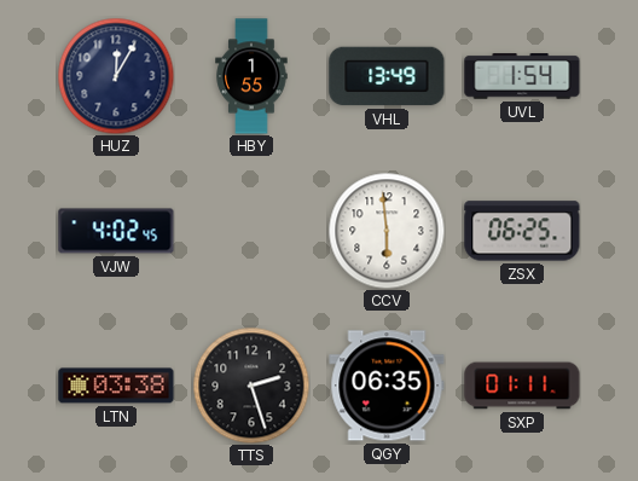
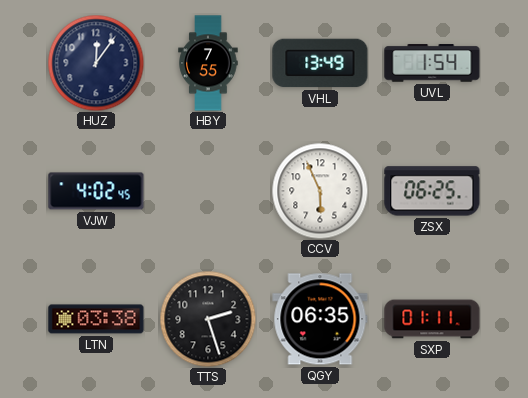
HUZ: 12:05 -> 12:06 (96, 63)
HBY: 1:55 -> 7:55 (208, 63)
CCV: 5:59 -> 5:56 (320, 191)
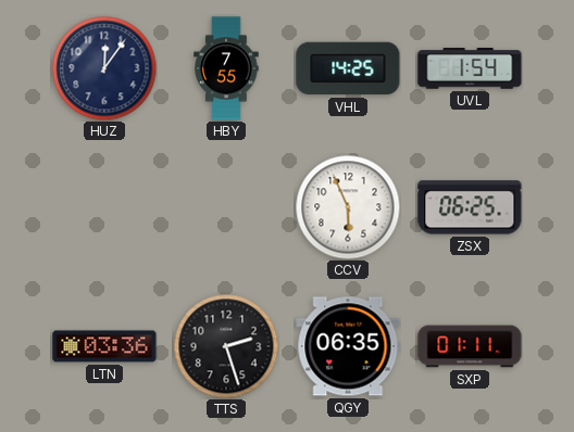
VHL: 13:49 -> 14:25 (348, 68)
VJW: 4:02 -> none (96, 191)
LTN: 03:38 -> 03:36 (104, 346)
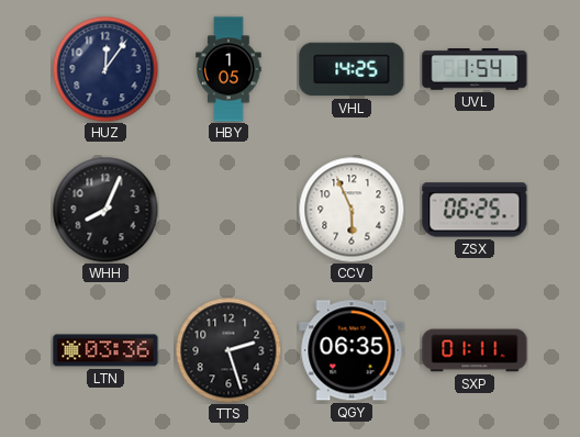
HBY: 7:55 -> 1:05 (228, 69)
WHH: none -> 8:04 (105, 210)
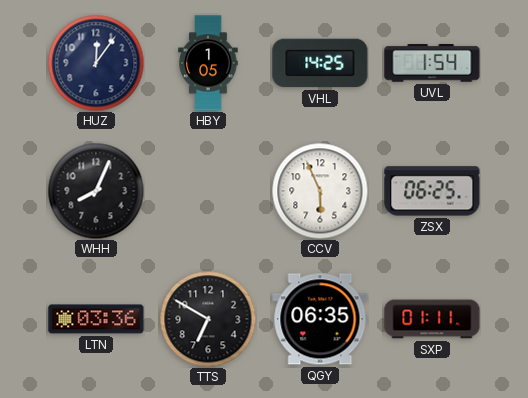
TTS: 2:27 -> 6:50 (208, 319)
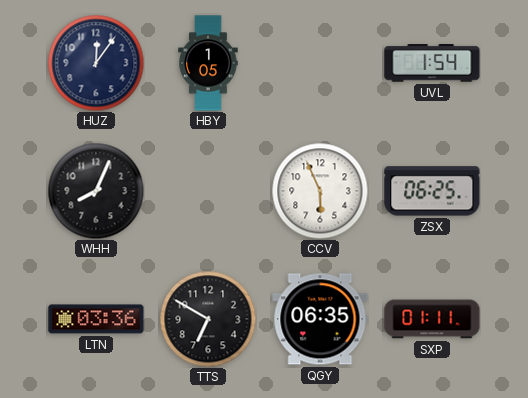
VHL: 14:25 -> none (320, 63)
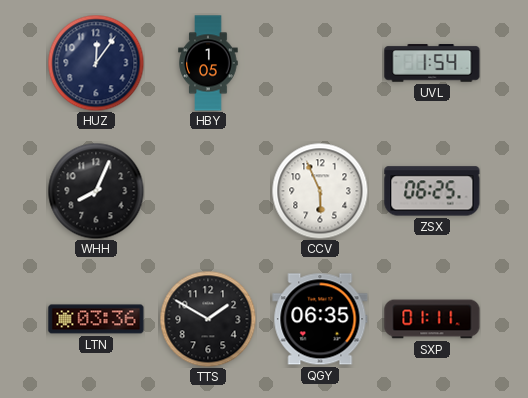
TTS: 6:50 -> 1:50 (208, 319)
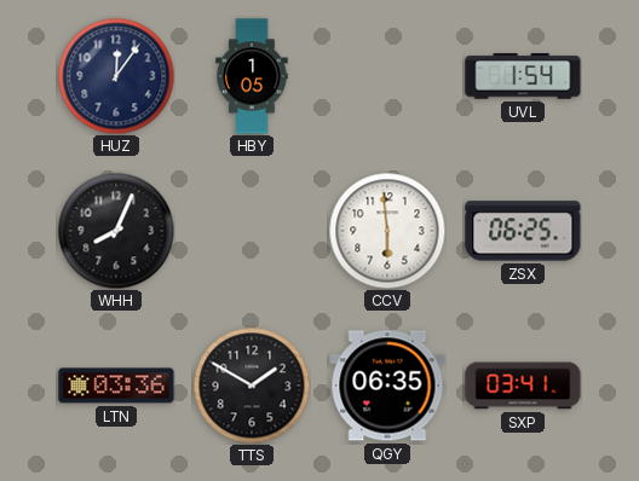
CCV: 5:56 -> 5:59 (387, 231)
SXP: 01:11 -> 03:41 (523, 386)
